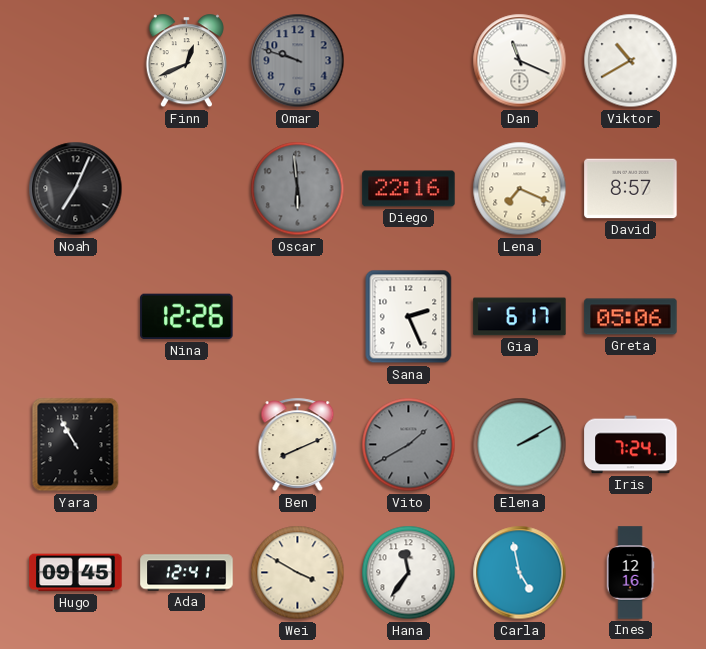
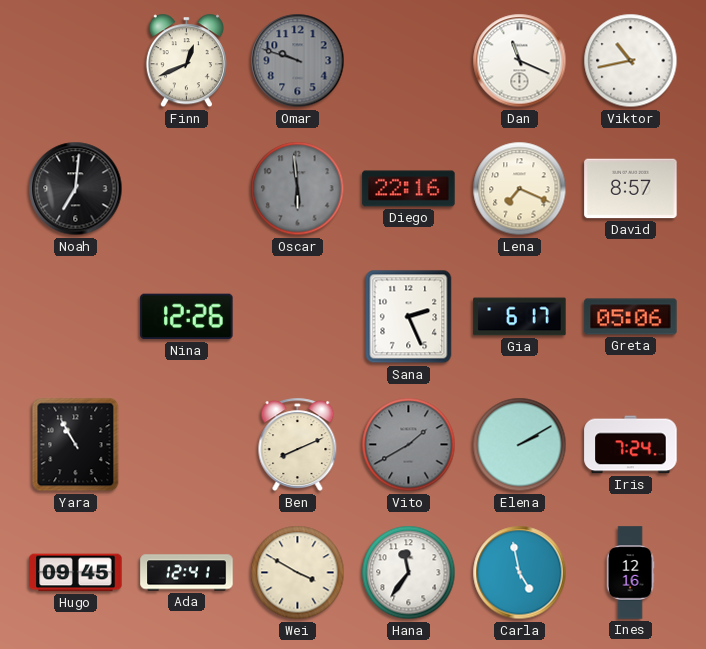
Viktor: 10:40 -> 10:43 (631, 61)
Noah: 7:04 -> 7:01 (76, 189)
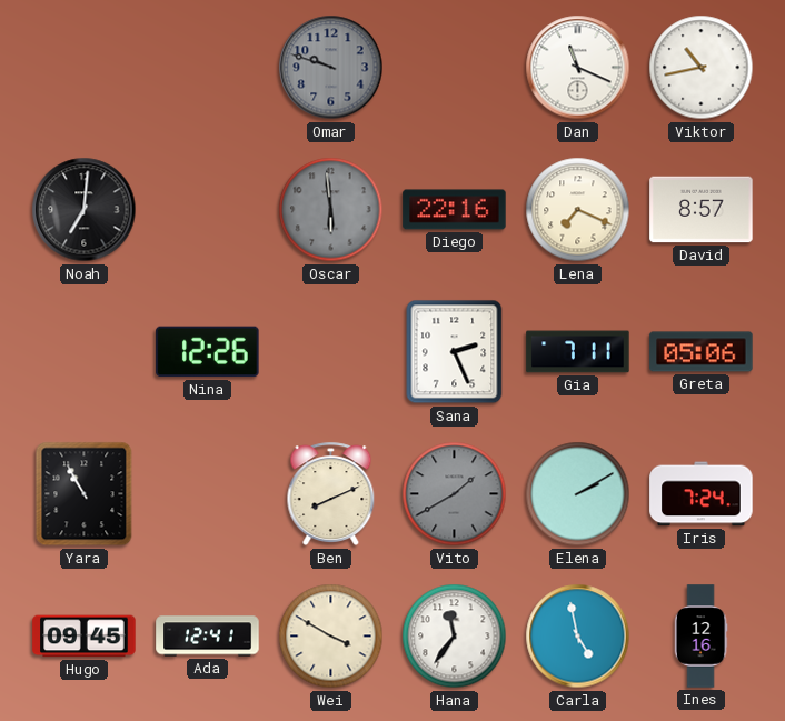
Finn: 12:41 -> none (186, 61)
Gia: 6:17 -> 7:11 (578, 352)
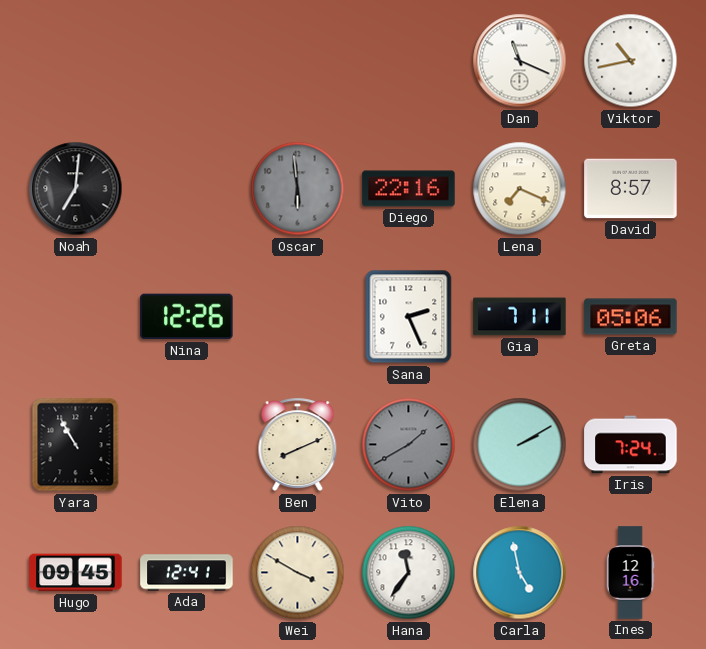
Omar: 9:48 -> none (331, 68)
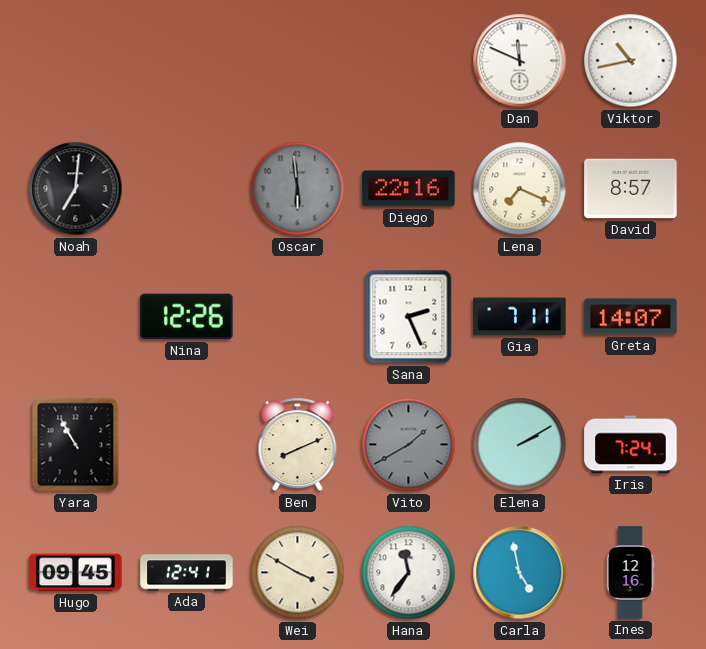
Dan: 11:19 -> 11:49 (520, 61)
Greta: 05:06 -> 14:07 (631, 317)
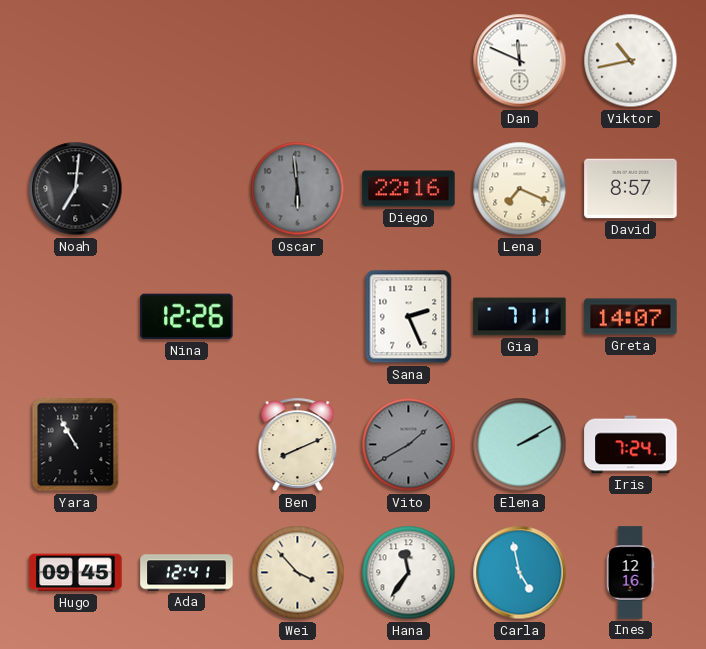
Wei: 3:50 -> 3:53 (298, 573)
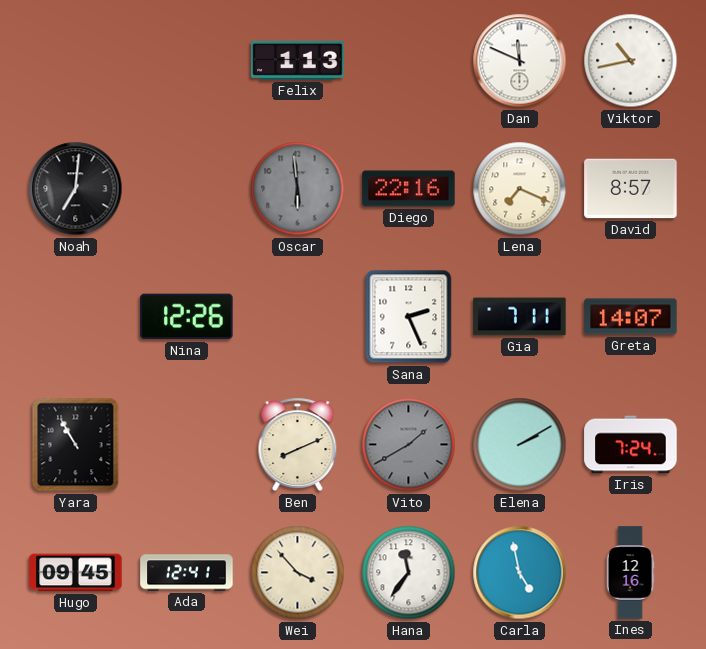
Felix: none -> 1:13 (298, 60)
